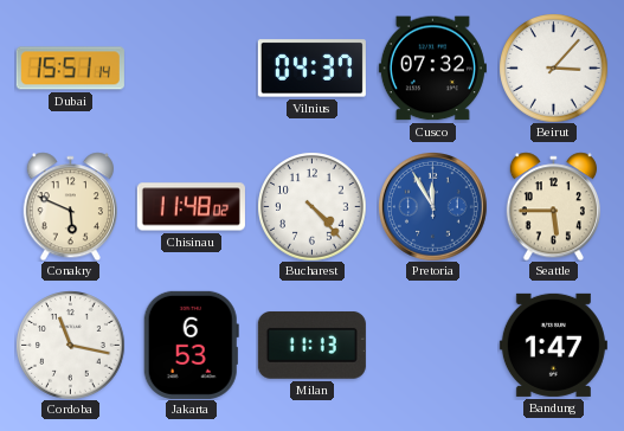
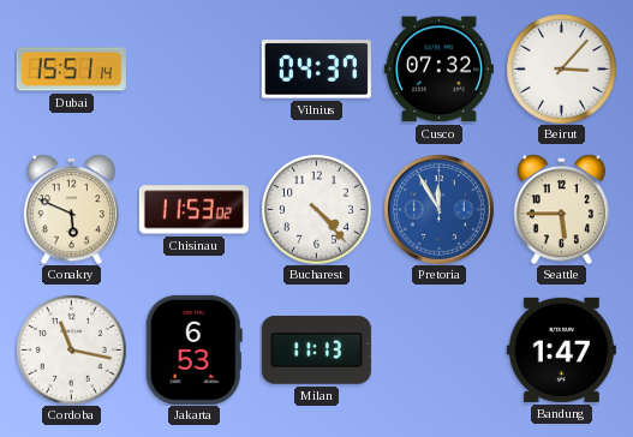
Chisinau: 11:48 -> 11:53 (193, 210)
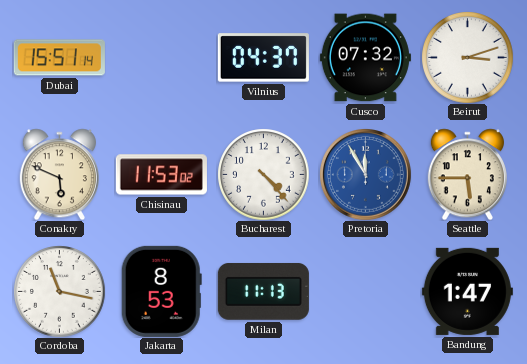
Beirut: 3:07 -> 3:12 (467, 57)
Jakarta: 6:53 -> 8:53 (161, 291)
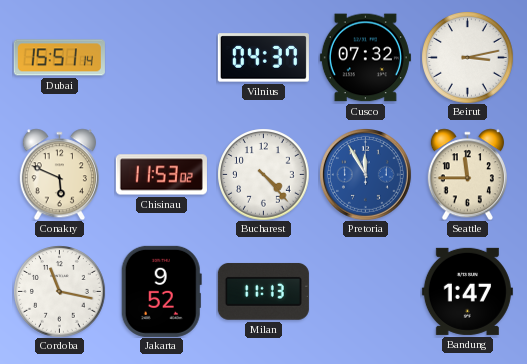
Beirut: 3:12 -> 3:13 (467, 57)
Seattle: 5:45 -> 11:45 (467, 174)
Jakarta: 8:53 -> 9:52 (161, 291)
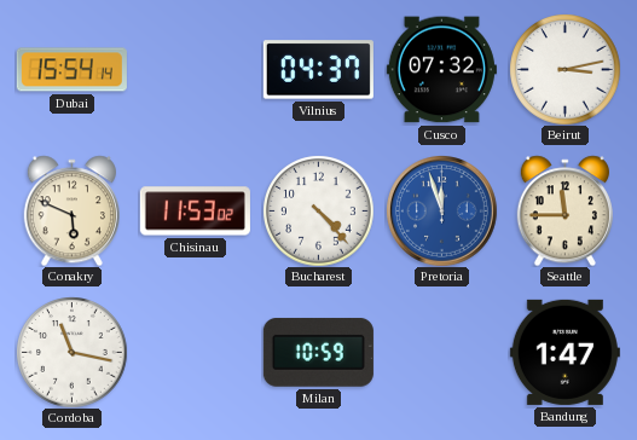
Dubai: 15:51 -> 15:54 (71, 70)
Pretoria: 11:55 -> 11:57 (442, 212)
Jakarta: 9:52 -> none (161, 291)
Milan: 11:13 -> 10:59 (318, 352)
